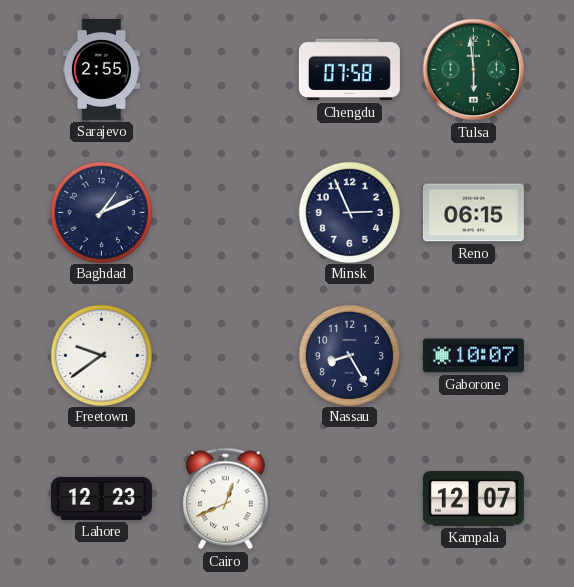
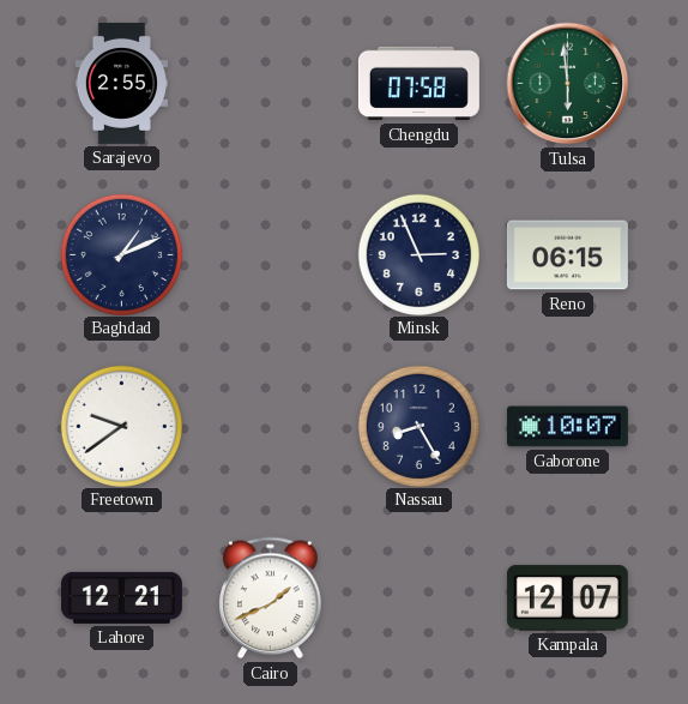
Lahore: 12:23 -> 12:21 (121, 597)
Cairo: 12:41 -> 1:41 (271, 598)
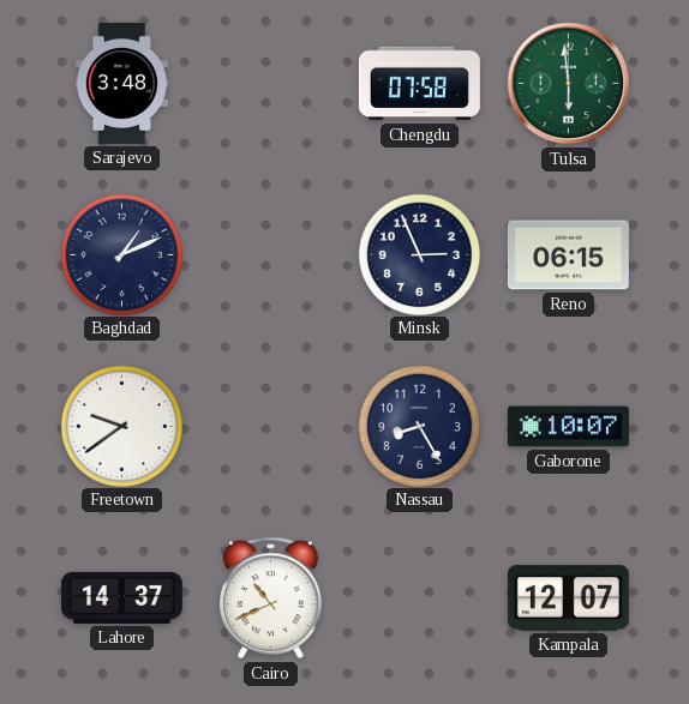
Sarajevo: 2:55 -> 3:48 (121, 83)
Lahore: 12:21 -> 14:37 (121, 597)
Cairo: 1:41 -> 10:41 (271, 598)
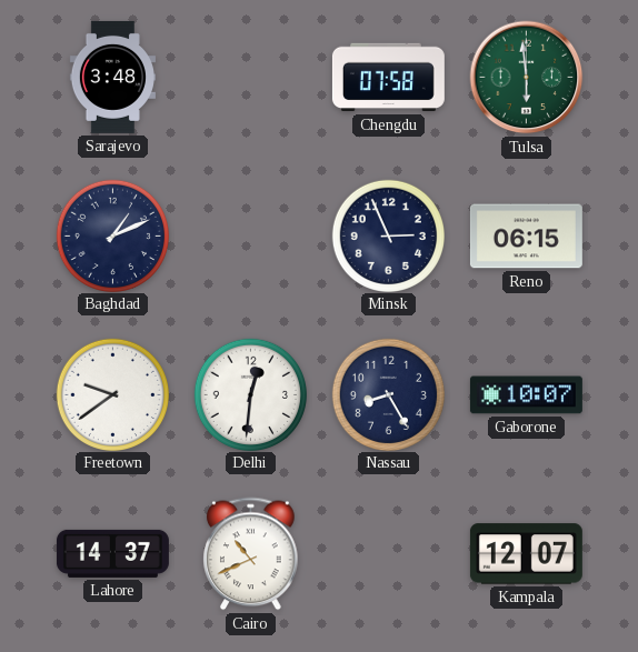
Delhi: none -> 12:31 (250, 394)
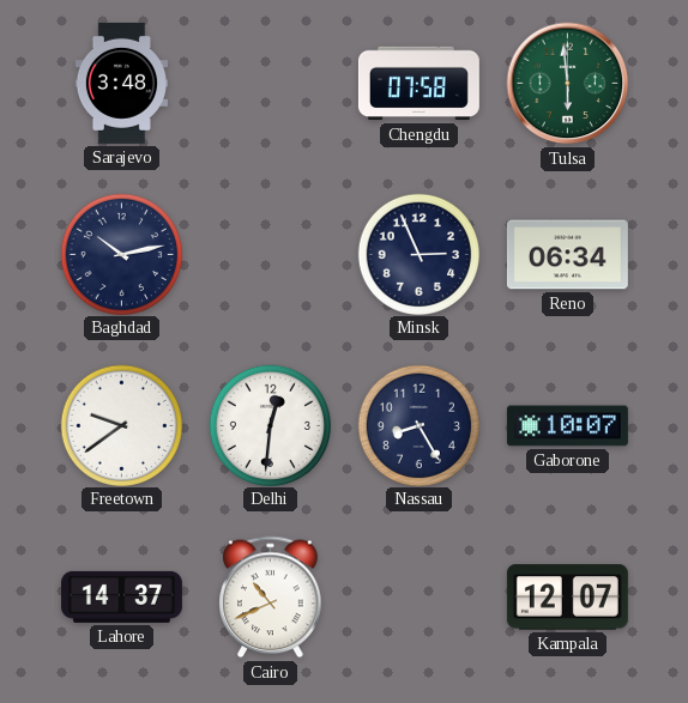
Baghdad: 1:11 -> 10:13 (121, 254)
Reno: 06:15 -> 06:34 (567, 255)
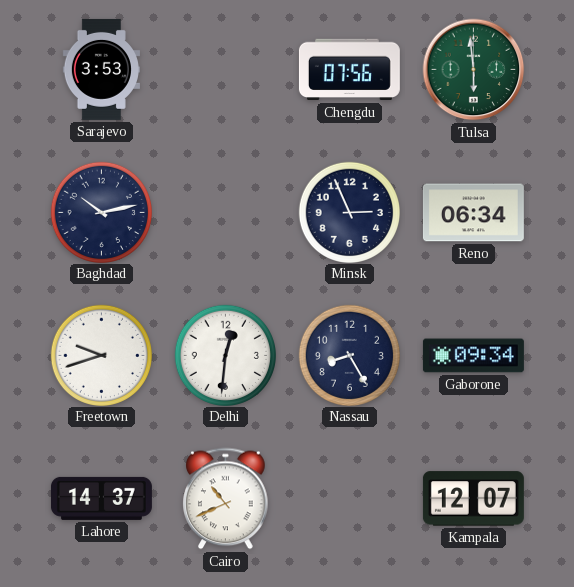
Sarajevo: 3:48 -> 3:53 (101, 69)
Chengdu: 07:58 -> 07:56 (349, 70)
Freetown: 9:39 -> 9:42 (101, 355)
Gaborone: 10:07 -> 09:34 (473, 356)
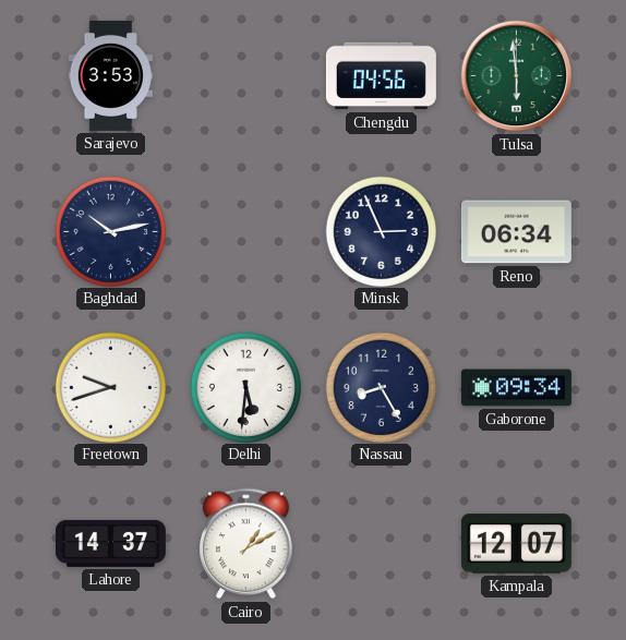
Chengdu: 07:56 -> 04:56 (381, 76)
Delhi: 12:31 -> 5:31 (245, 387)
Cairo: 10:41 -> 1:10 (246, 544)
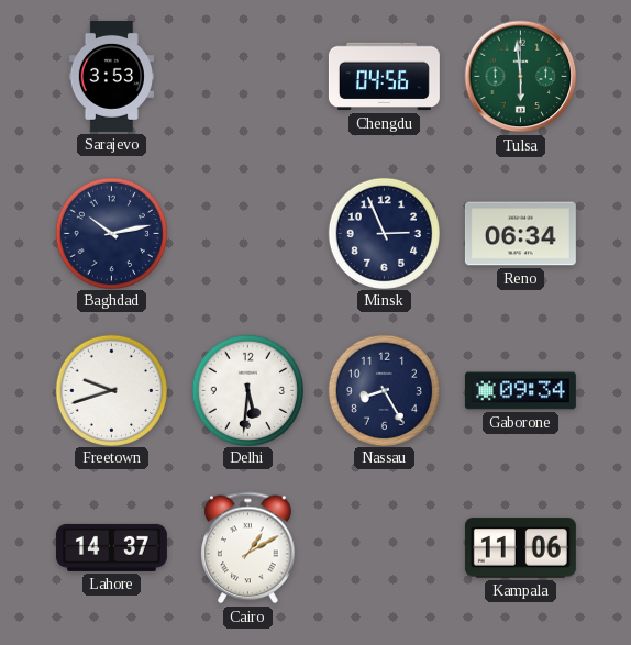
Kampala: 12:07 -> 11:06 (520, 548)
